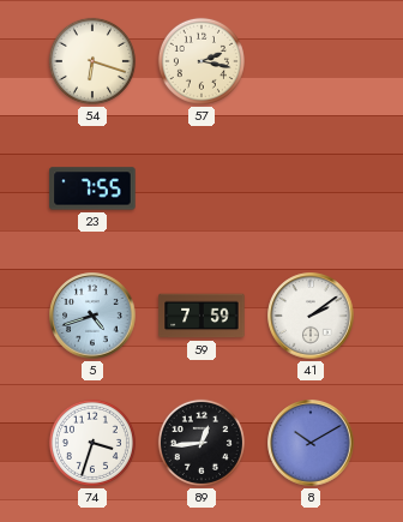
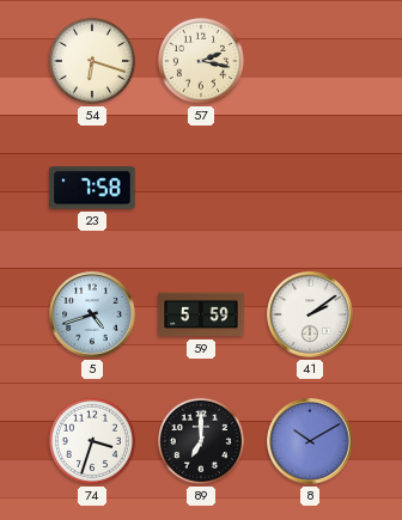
23: 7:55 -> 7:58 (92, 188)
59: 7:59 -> 5:59 (201, 314)
89: 12:44 -> 7:00 (201, 441)
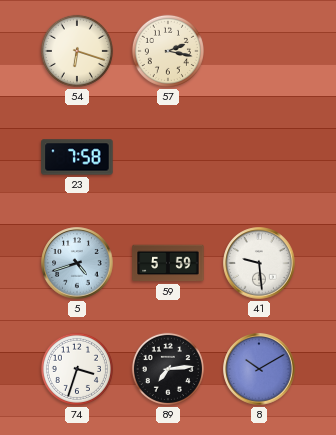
41: 2:09 -> 9:29 (259, 263)
89: 7:00 -> 7:14 (168, 369)
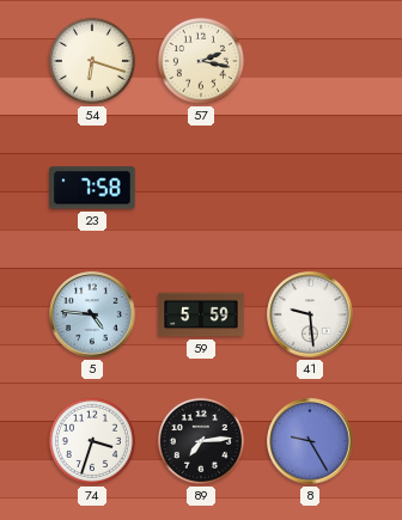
5: 4:42 -> 4:46 (92, 314)
8: 10:10 -> 9:25 (310, 441)
